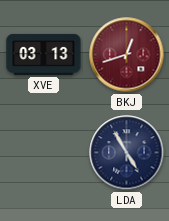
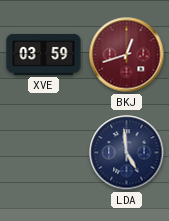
XVE: 03:13 -> 03:59 (44, 54)
LDA: 4:55 -> 4:59 (127, 153)
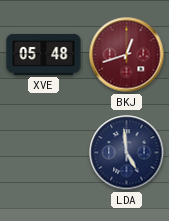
XVE: 03:59 -> 05:48 (44, 54)
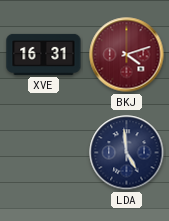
XVE: 05:48 -> 16:31 (44, 54)
BKJ: 12:42 -> 4:12 (127, 55)
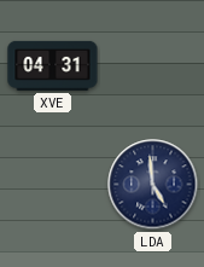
XVE: 16:31 -> 04:31 (53, 65)
BKJ: 4:12 -> none (127, 55)
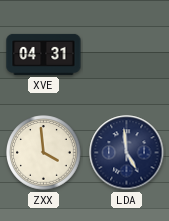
ZXX: none -> 3:59 (44, 153)
